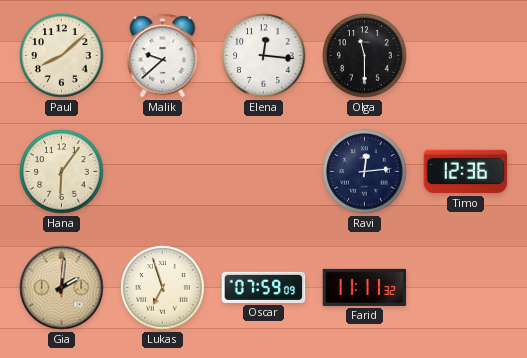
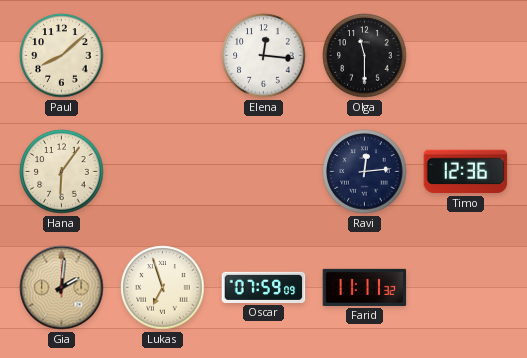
Malik: 9:38 -> none (163, 56)
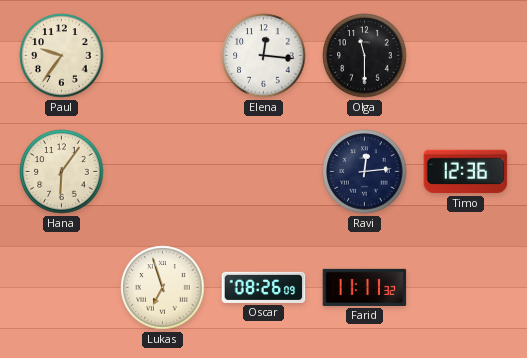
Paul: 8:08 -> 9:36 (62, 56)
Gia: 2:01 -> none (62, 288)
Oscar: 07:59 -> 08:26 (264, 287)
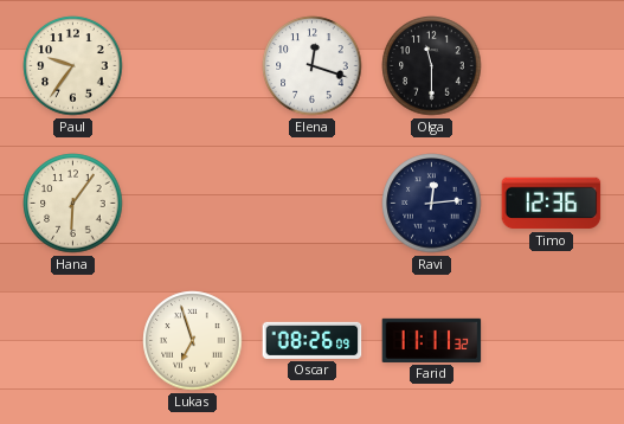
Elena: 12:16 -> 12:18 (313, 66)
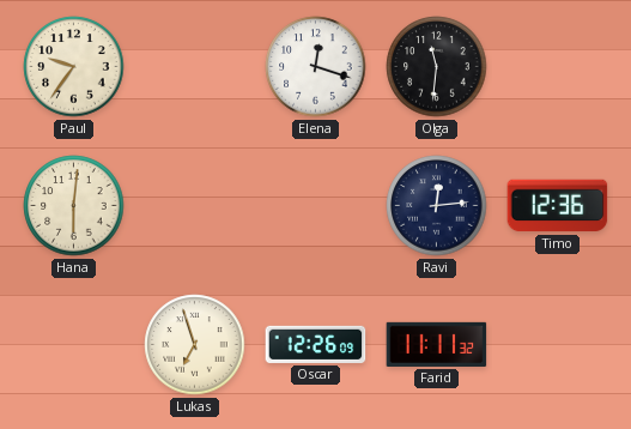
Olga: 11:30 -> 11:31 (437, 67)
Hana: 6:06 -> 6:01 (74, 206)
Oscar: 08:26 -> 12:26 (316, 344)
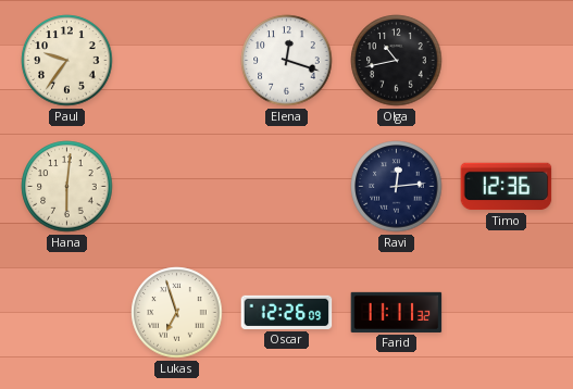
Olga: 11:31 -> 10:43 (397, 61)
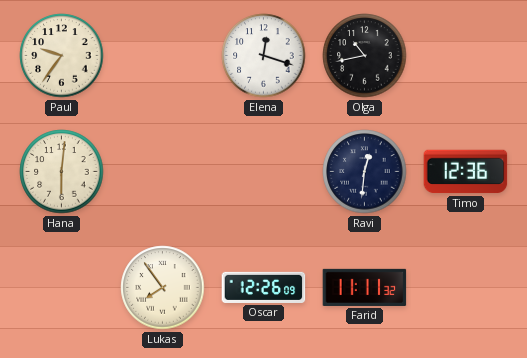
Ravi: 12:14 -> 12:31 (365, 172)
Lukas: 6:57 -> 7:54 (163, 288)
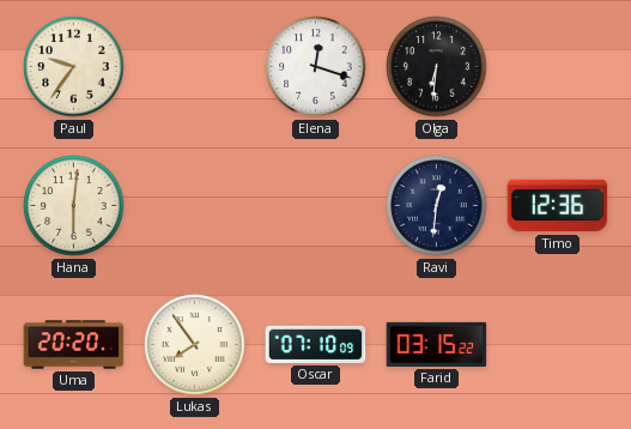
Olga: 10:43 -> 6:31 (437, 67)
Uma: none -> 20:20 (74, 345)
Oscar: 12:26 -> 07:10 (316, 344)
Farid: 11:11 -> 03:15 (437, 344)
